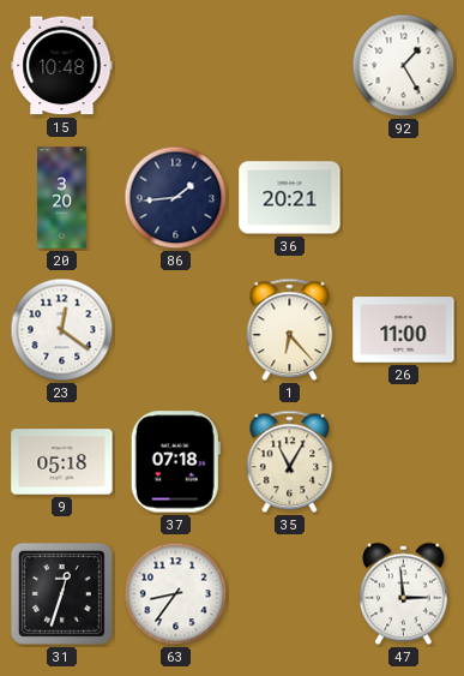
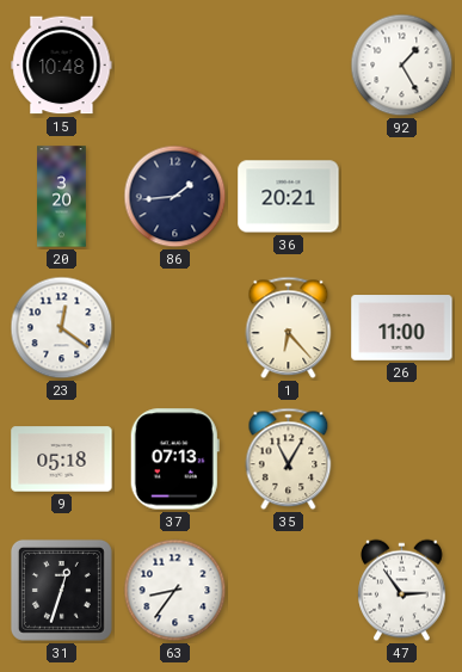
37: 07:18 -> 07:13 (174, 460)
47: 2:59 -> 2:54 (402, 591)
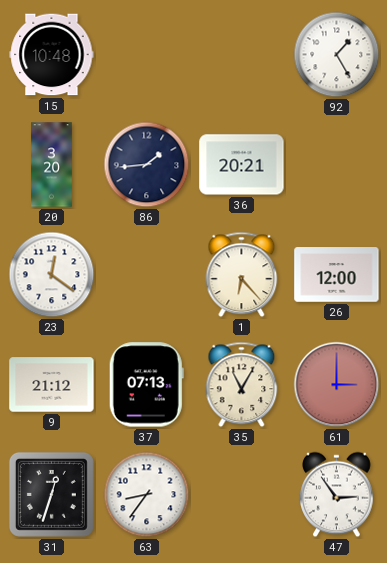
26: 11:00 -> 12:00 (337, 275)
9: 05:18 -> 21:12 (52, 385)
61: none -> 3:00 (337, 385)
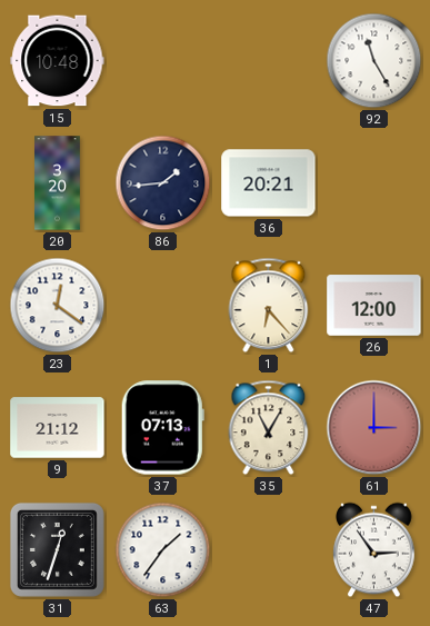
92: 1:25 -> 11:25 (374, 61)
63: 8:36 -> 1:36 (163, 550)
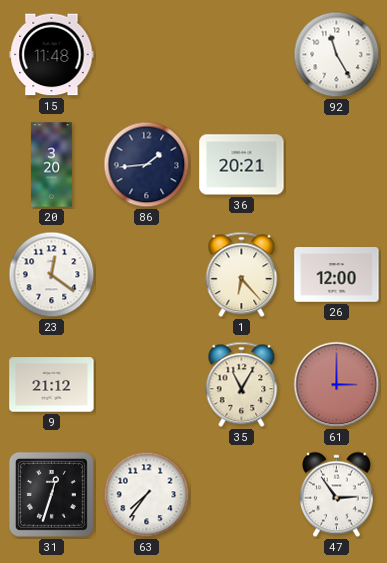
15: 10:48 -> 11:48 (52, 55)
37: 07:13 -> none (162, 428)
63: 1:36 -> 7:36 (147, 495)
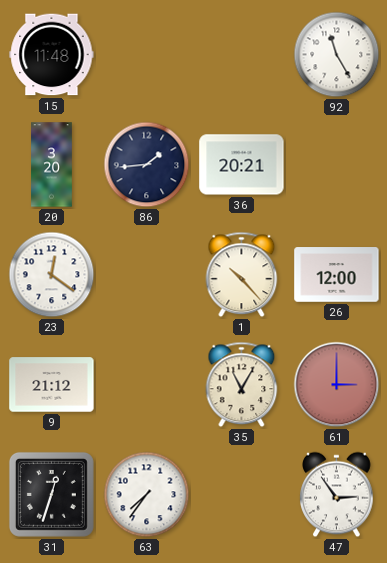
1: 6:23 -> 10:23 (242, 275)
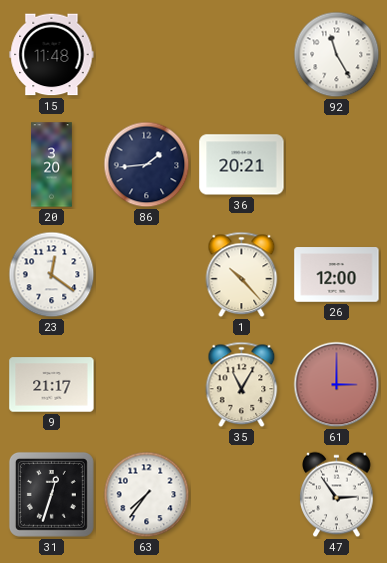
9: 21:12 -> 21:17 (52, 385)
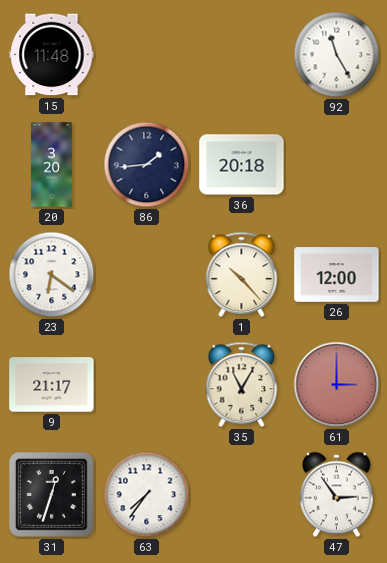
36: 20:21 -> 20:18 (242, 165)
23: 12:21 -> 6:21 (52, 275)
